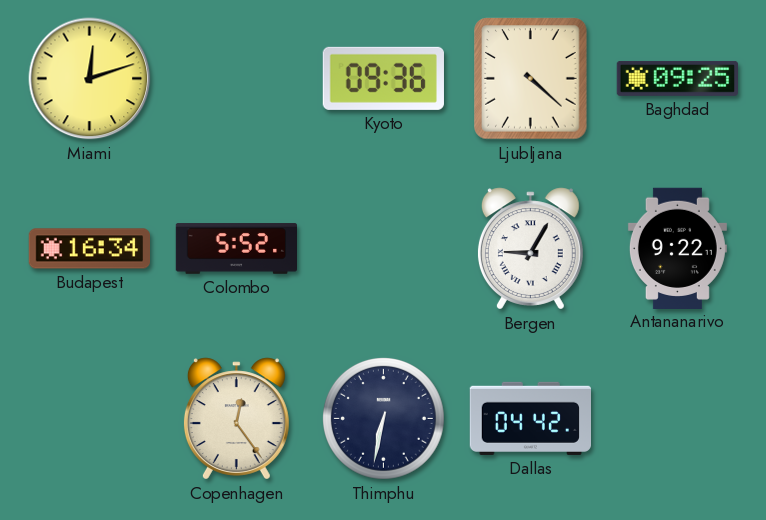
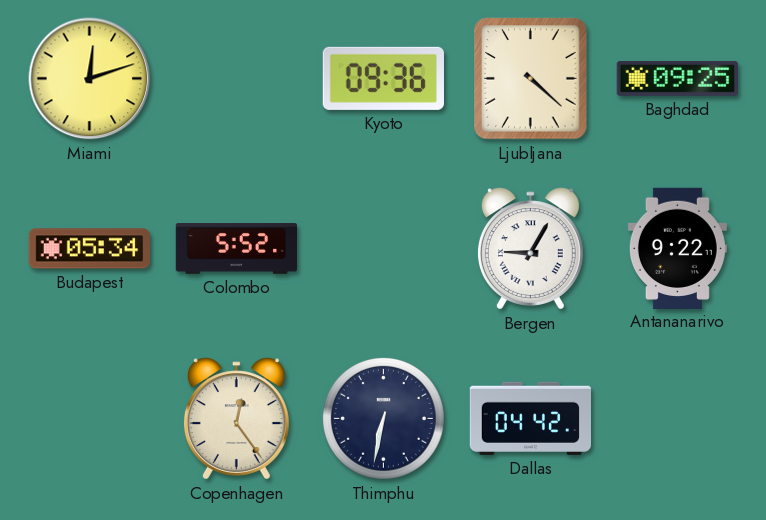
Budapest: 16:34 -> 05:34 (89, 249)
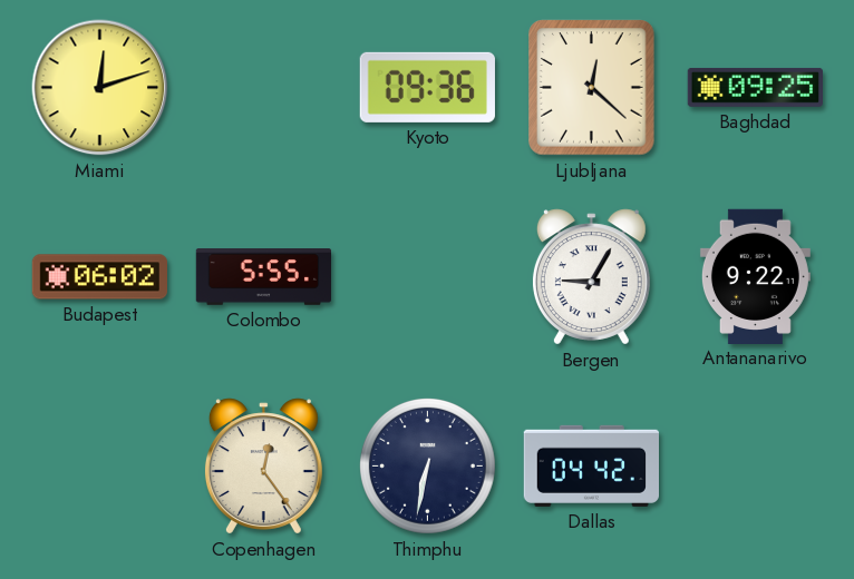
Ljubljana: 4:22 -> 12:22 (592, 88)
Budapest: 05:34 -> 06:02 (99, 277)
Colombo: 5:52 -> 5:55 (264, 277)
